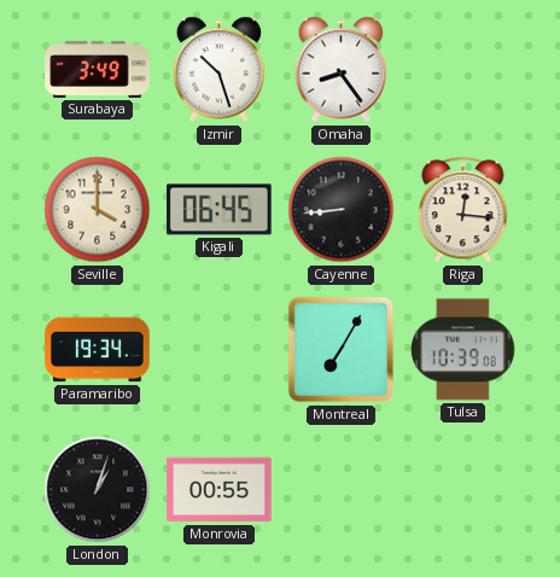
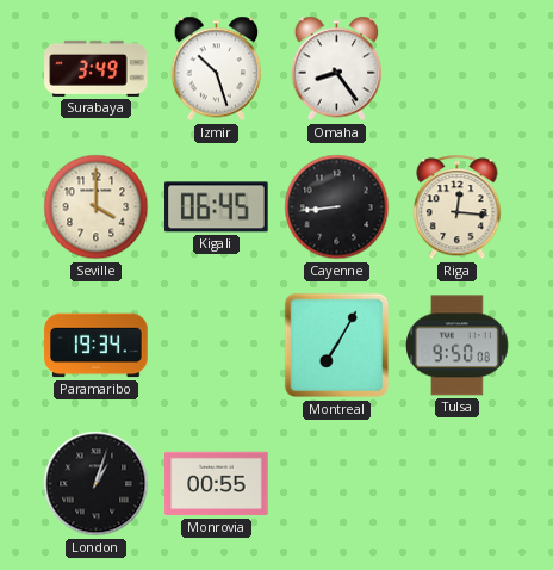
Tulsa: 10:39 -> 9:50 (458, 346)
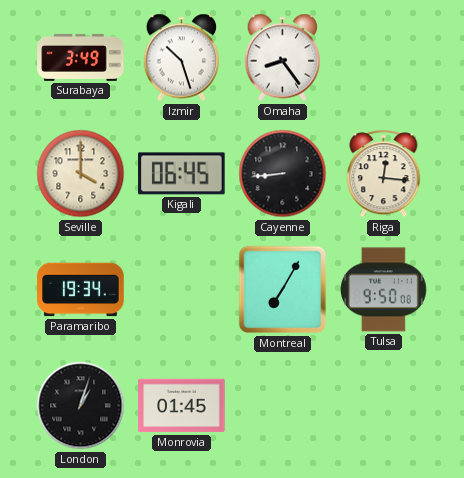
Monrovia: 00:55 -> 01:45 (182, 406)
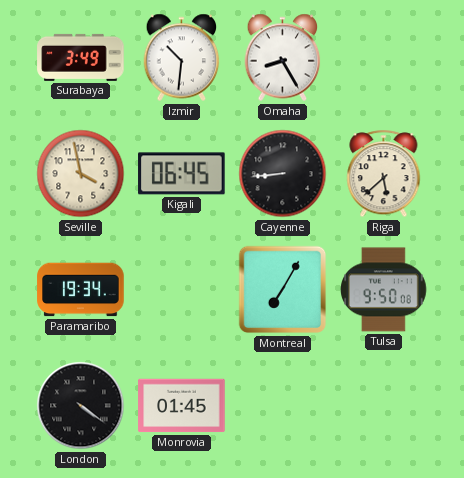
Izmir: 10:27 -> 10:31 (182, 58)
Omaha: 8:24 -> 8:25 (283, 58)
Seville: 4:00 -> 3:58 (81, 174)
Riga: 12:16 -> 5:38 (384, 174)
London: 1:03 -> 4:21 (81, 406)
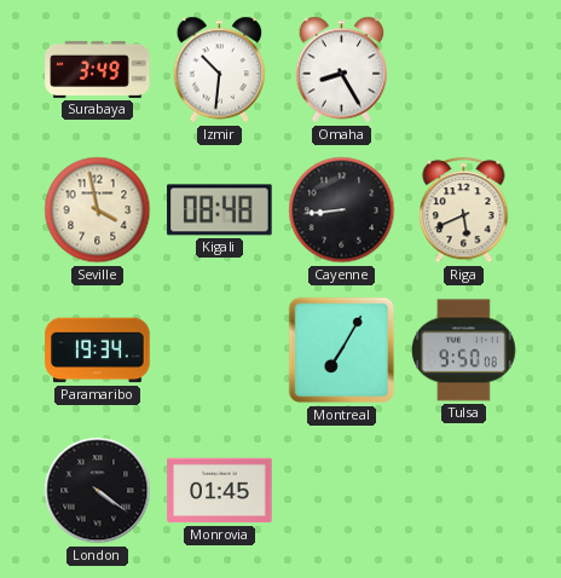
Kigali: 06:45 -> 08:48 (220, 210)
Riga: 5:38 -> 5:41 (464, 210)
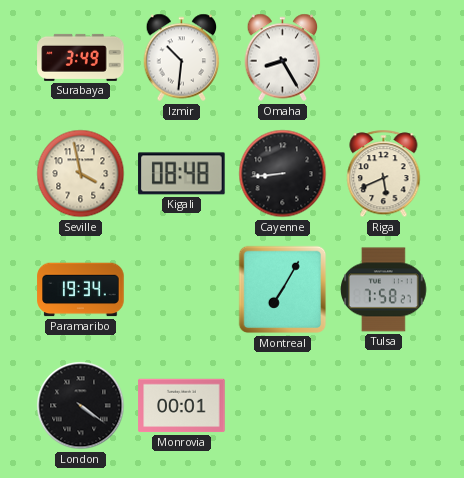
Tulsa: 9:50 -> 7:58 (384, 290)
Monrovia: 01:45 -> 00:01 (182, 406)
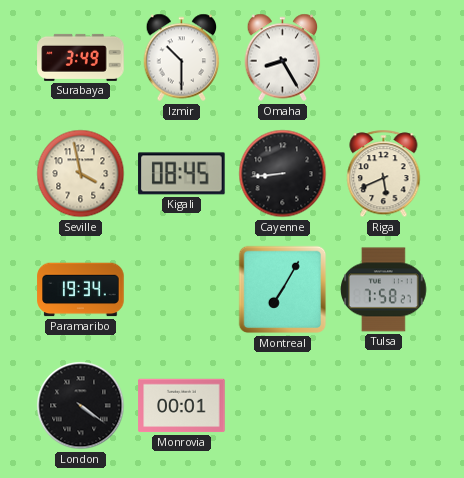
Izmir: 10:31 -> 10:30 (182, 58)
Kigali: 08:48 -> 08:45 (182, 174)
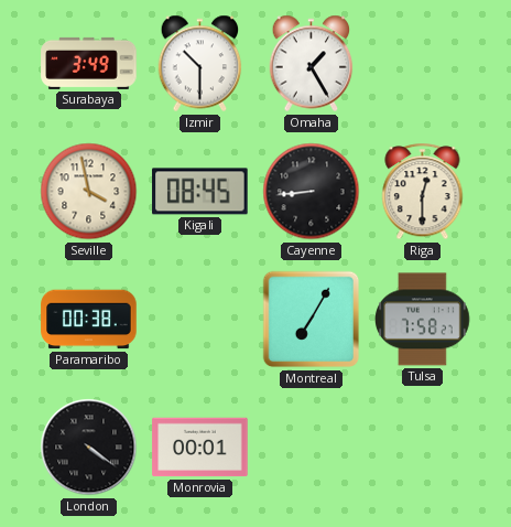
Omaha: 8:25 -> 1:25 (312, 64)
Riga: 5:41 -> 12:30 (423, 192)
Paramaribo: 19:34 -> 00:38 (89, 320)
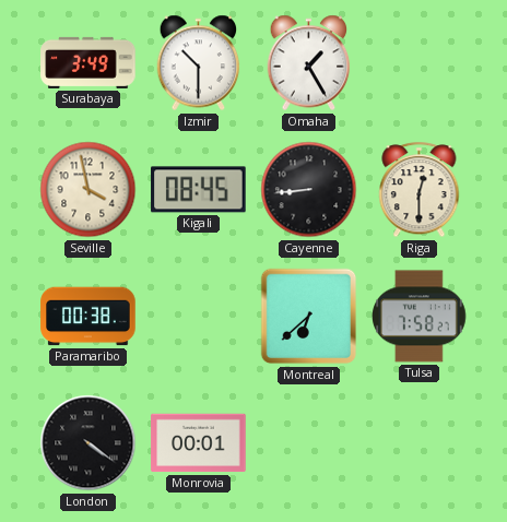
Montreal: 7:05 -> 6:38 (309, 317)
